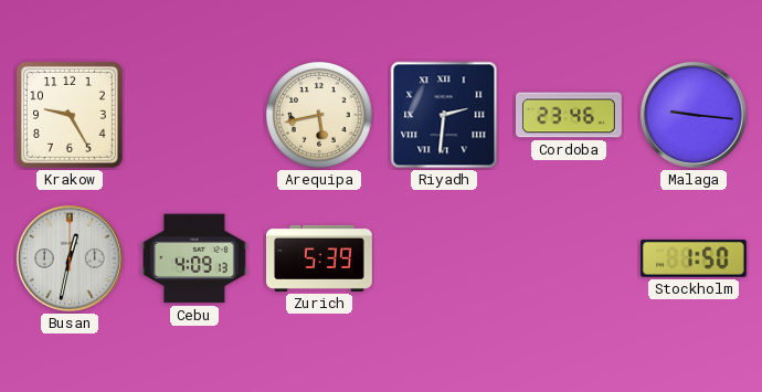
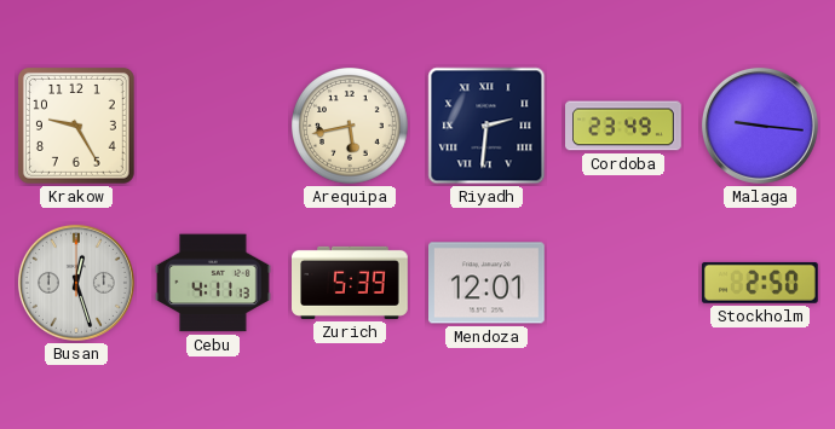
Cordoba: 23:46 -> 23:49 (624, 126)
Busan: 12:32 -> 12:27 (76, 283)
Cebu: 4:09 -> 4:11 (214, 283)
Mendoza: none -> 12:01 (488, 283)
Stockholm: 1:50 -> 2:50 (760, 283)
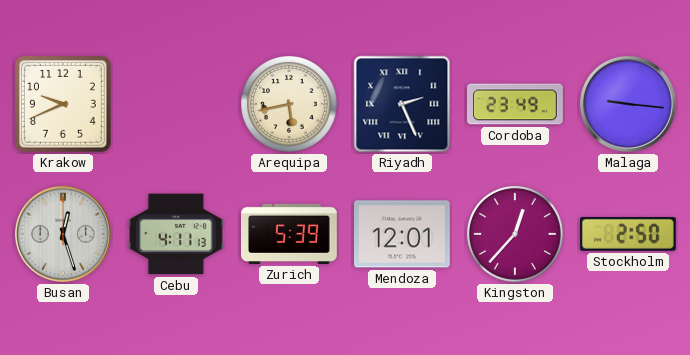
Krakow: 9:25 -> 9:41 (63, 104)
Riyadh: 2:31 -> 2:26 (402, 104)
Kingston: none -> 12:37 (516, 235)
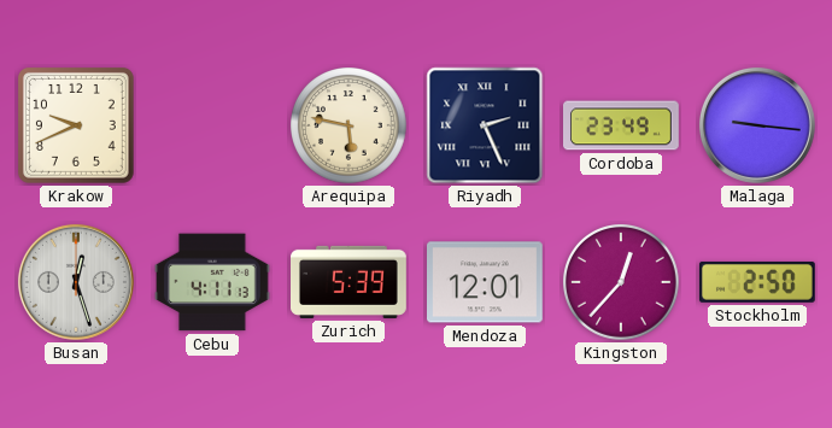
Arequipa: 5:43 -> 5:47 (350, 127)
